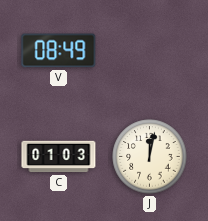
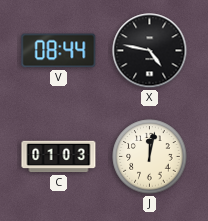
V: 08:49 -> 08:44 (59, 51)
X: none -> 4:47 (150, 51)
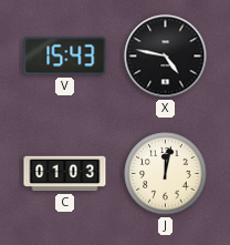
V: 08:44 -> 15:43 (65, 57)
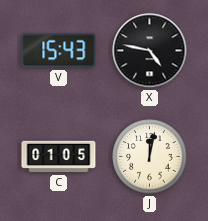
C: 01:03 -> 01:05 (59, 157)
